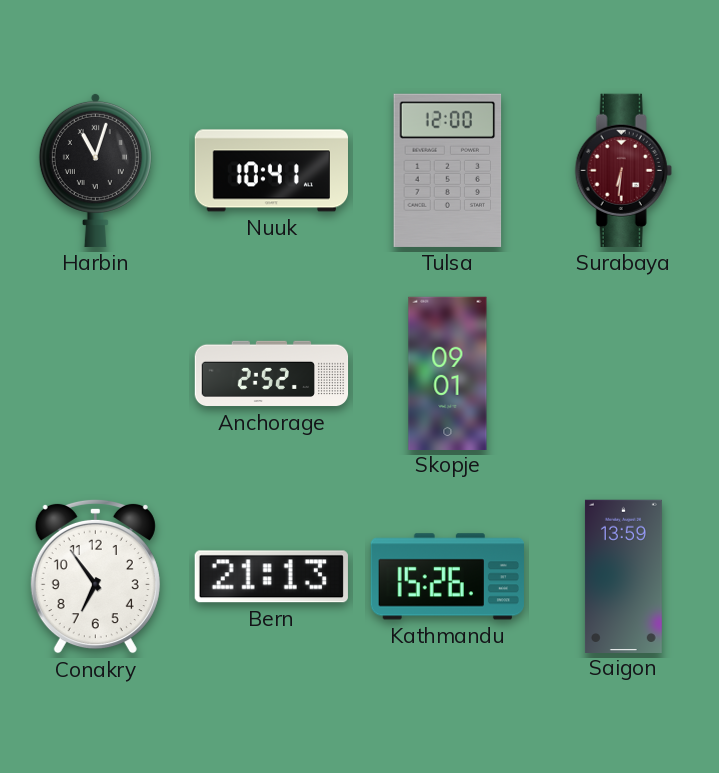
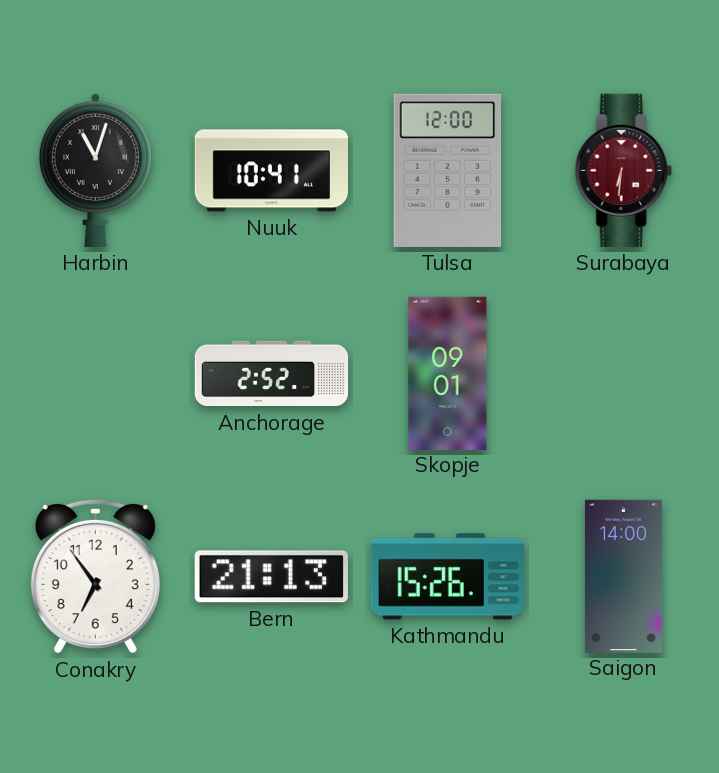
Saigon: 13:59 -> 14:00 (623, 576)
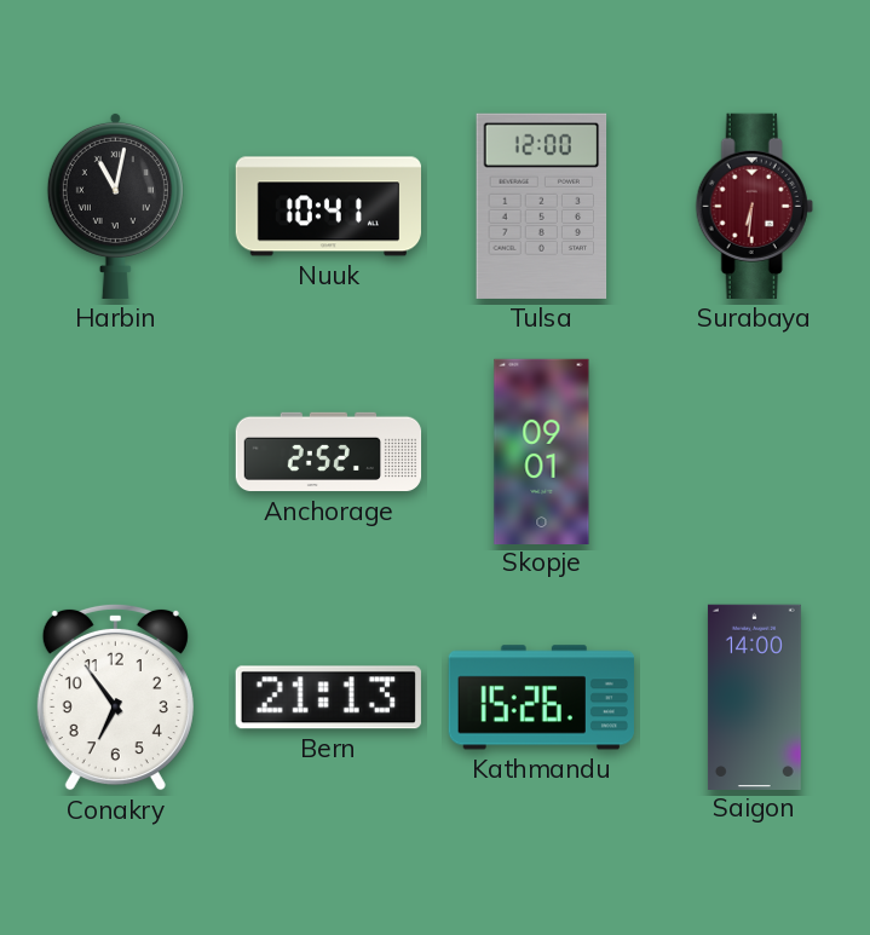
Harbin: 11:03 -> 11:02 (115, 206)
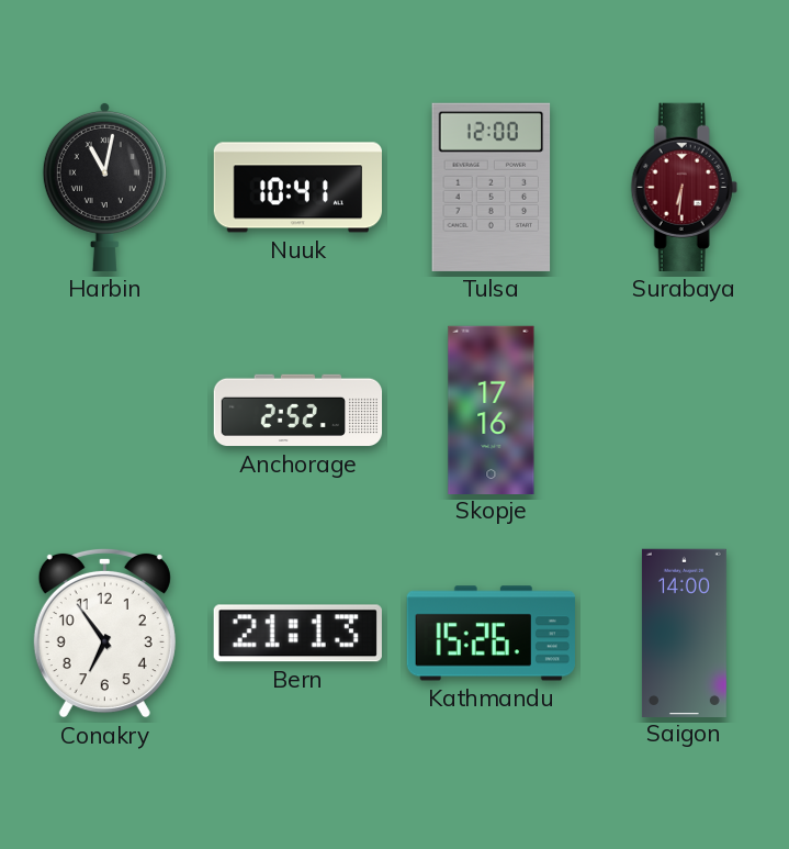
Skopje: 09:01 -> 17:16 (492, 410)
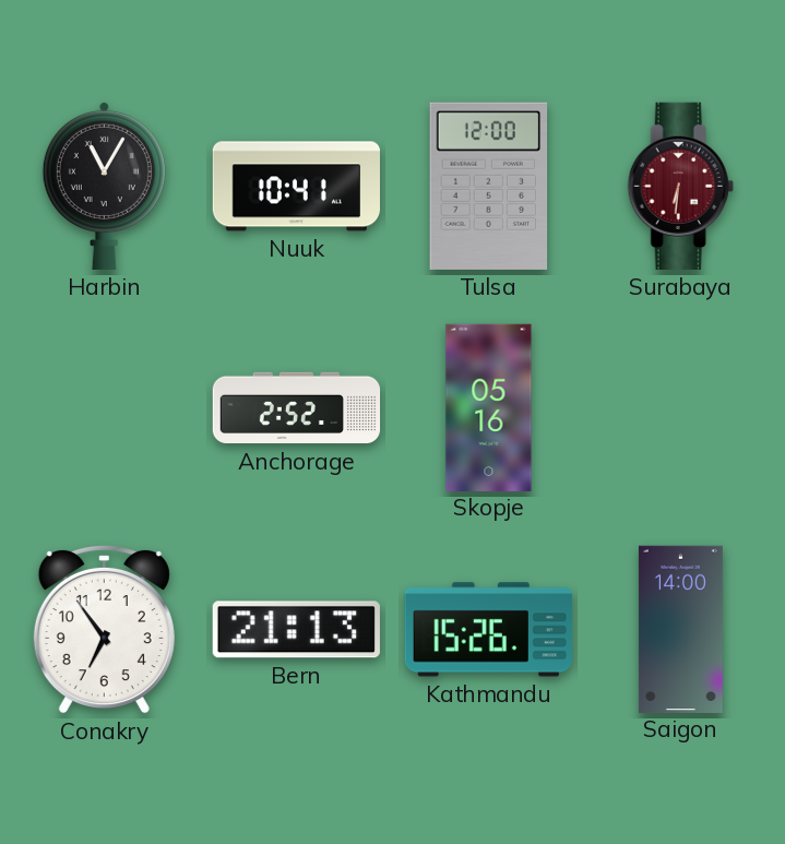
Harbin: 11:02 -> 11:05 (104, 186)
Skopje: 17:16 -> 05:16 (489, 407)
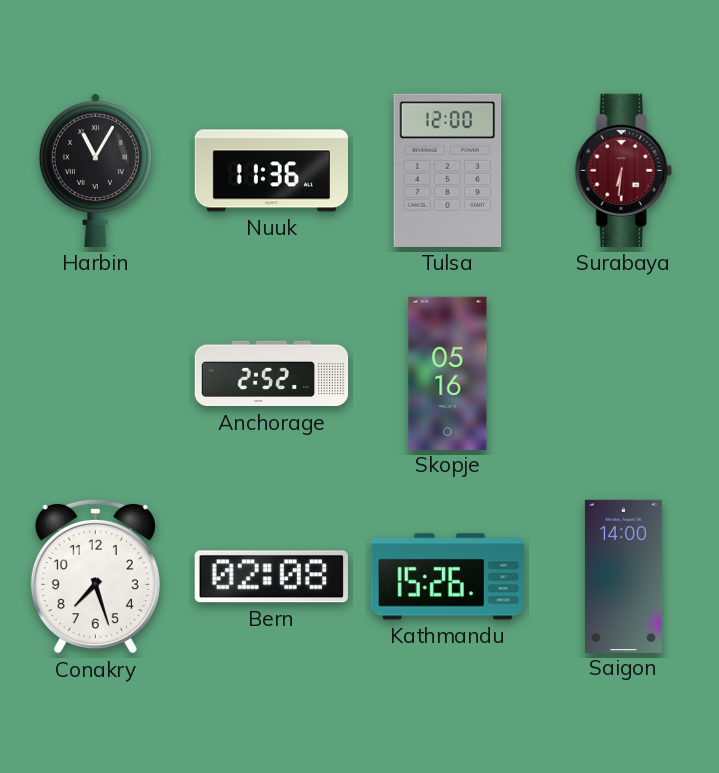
Nuuk: 10:41 -> 11:36 (271, 171)
Conakry: 6:54 -> 7:27 (95, 576)
Bern: 21:13 -> 02:08 (271, 577)
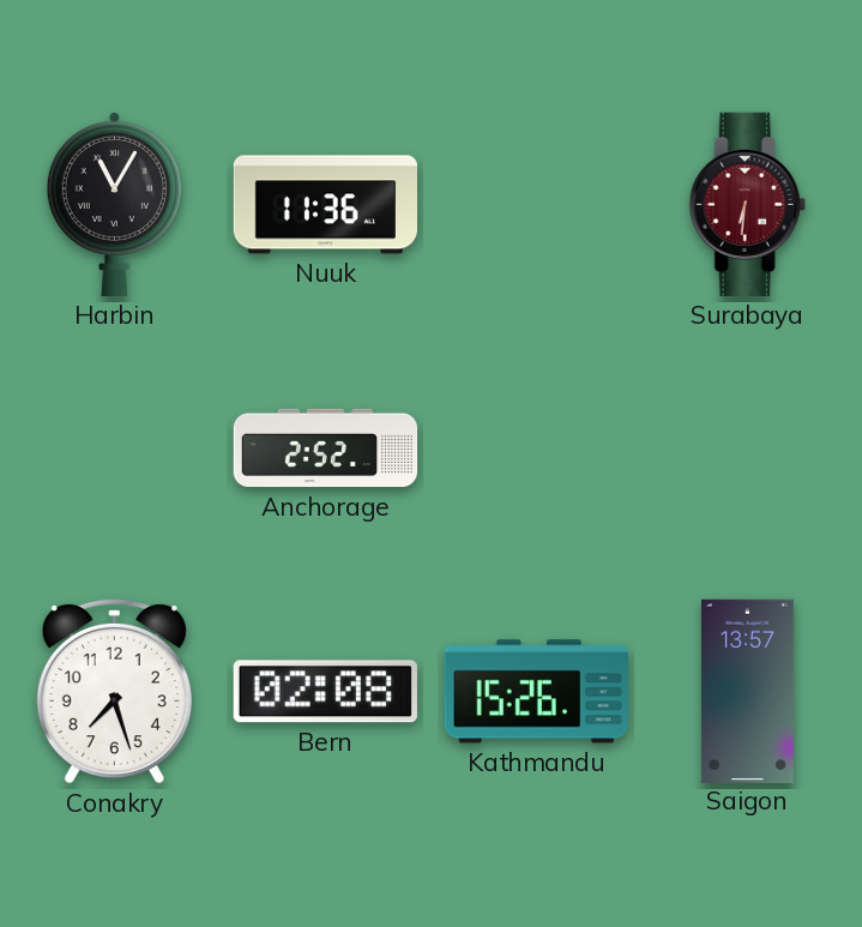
Tulsa: 12:00 -> none (448, 170)
Skopje: 05:16 -> none (448, 373)
Saigon: 14:00 -> 13:57 (747, 691)
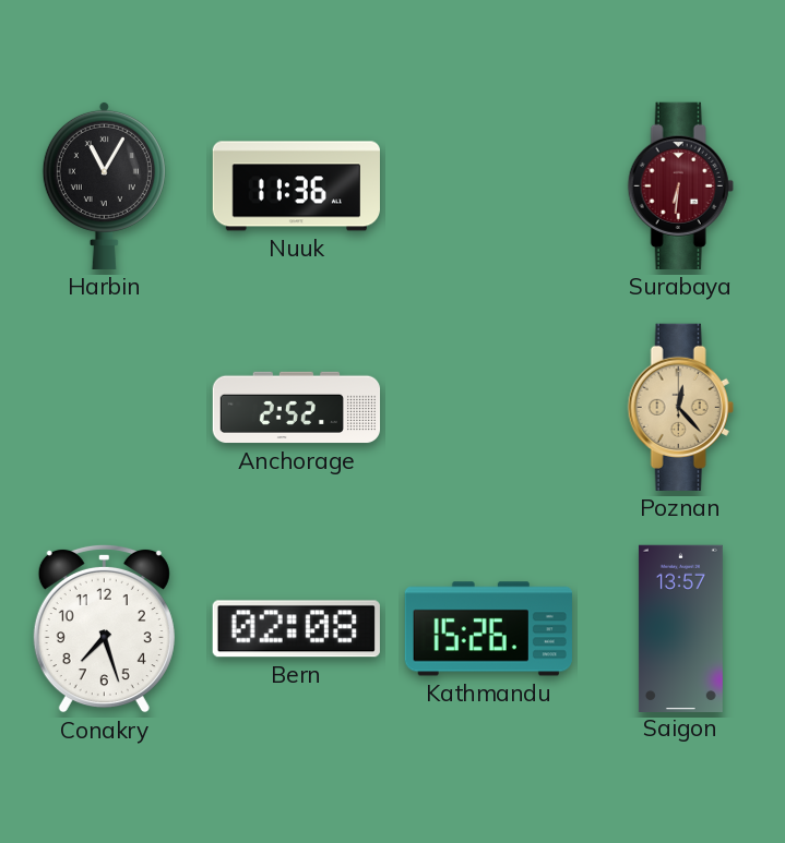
Poznan: none -> 12:23 (680, 407)
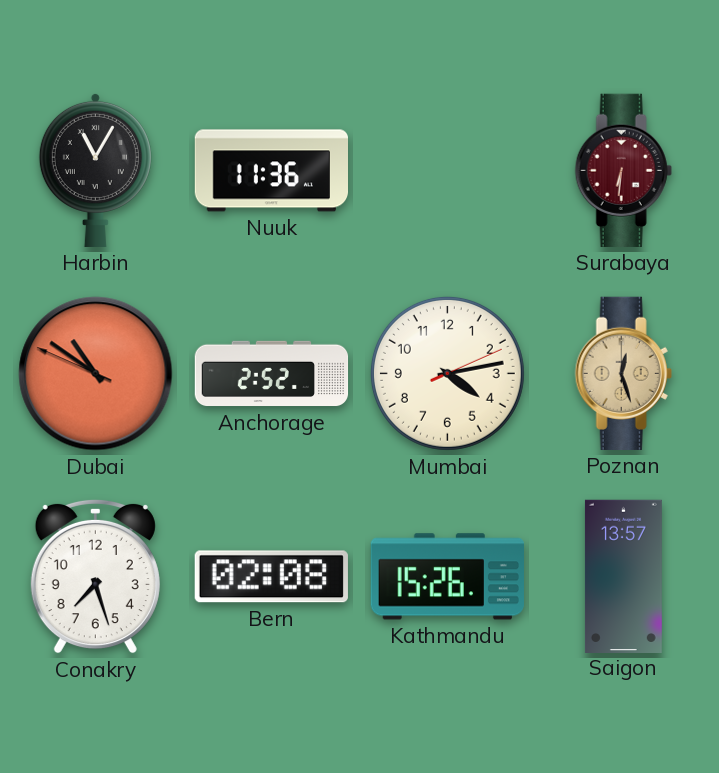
Dubai: none -> 10:50 (96, 374)
Mumbai: none -> 4:13 (447, 373)
Poznan: 12:23 -> 12:27 (623, 373)
